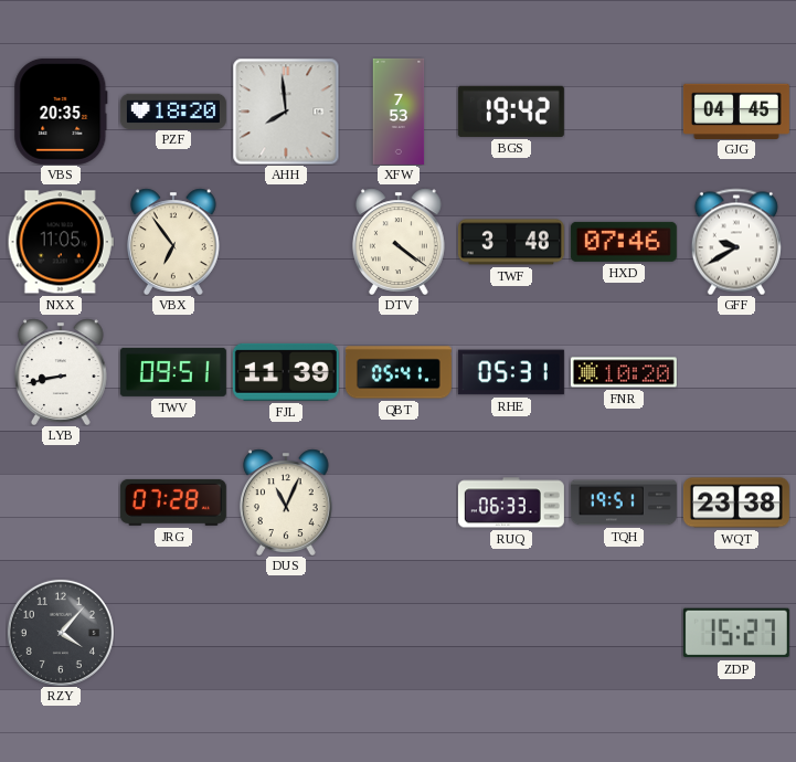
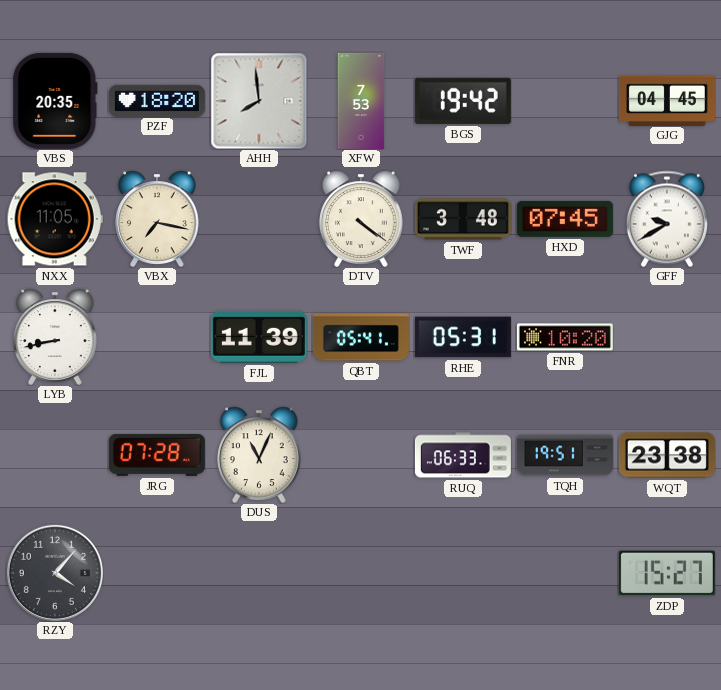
VBX: 6:54 -> 7:17 (158, 219)
HXD: 07:46 -> 07:45 (565, 219)
TWV: 09:51 -> none (173, 372)
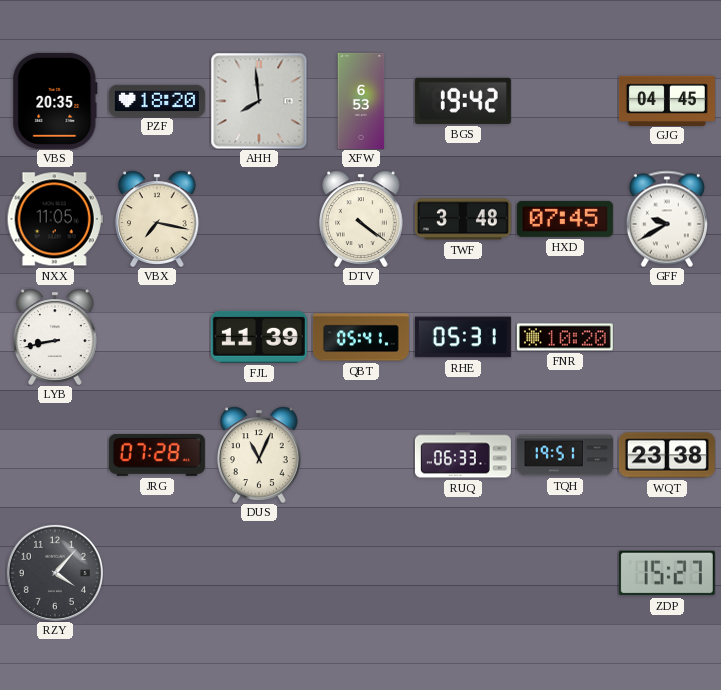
XFW: 7:53 -> 6:53 (361, 101)
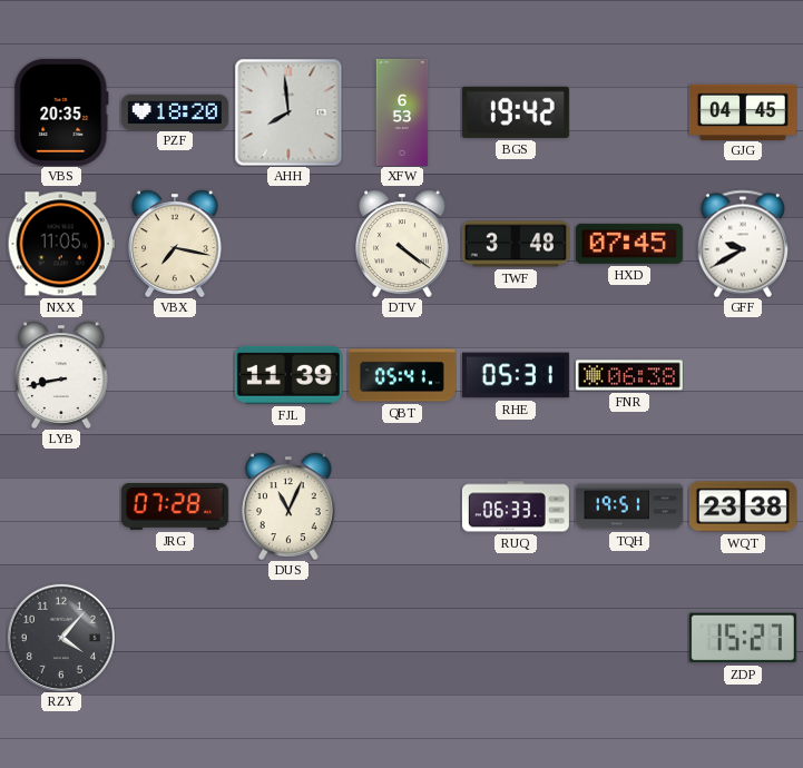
FNR: 10:20 -> 06:38 (629, 375)
